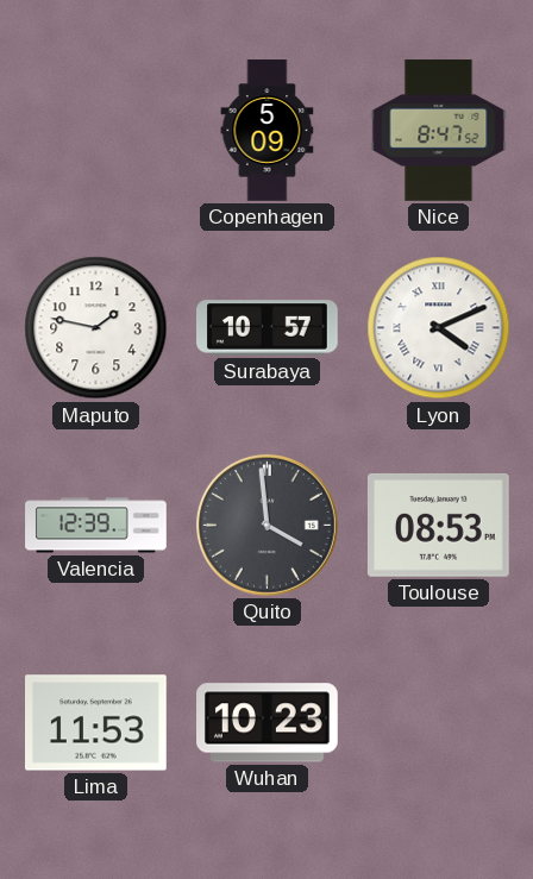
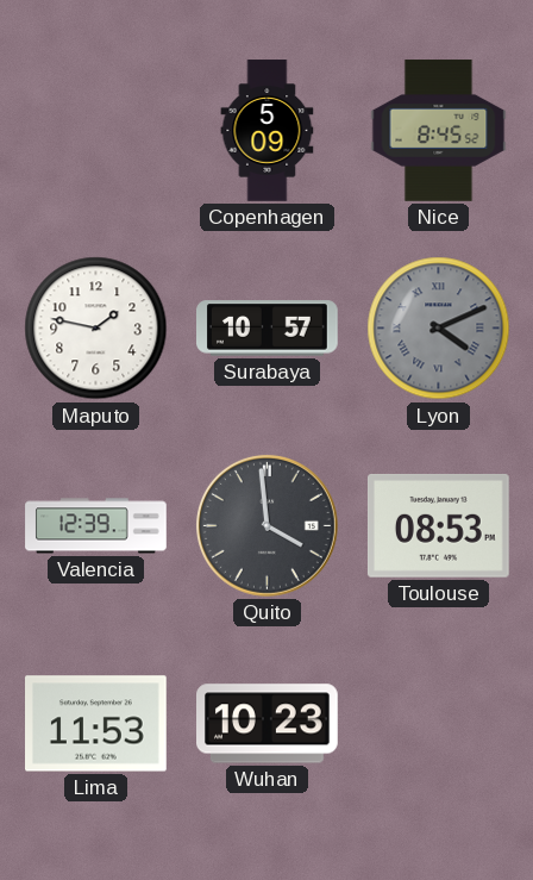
Nice: 8:47 -> 8:45 (439, 131)
Lyon dial: white -> grey (439, 329)
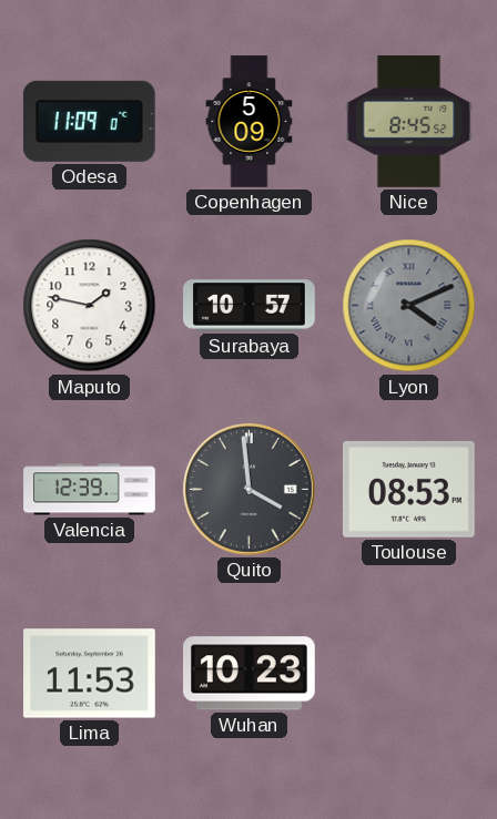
Odesa: none -> 11:09 (89, 121)
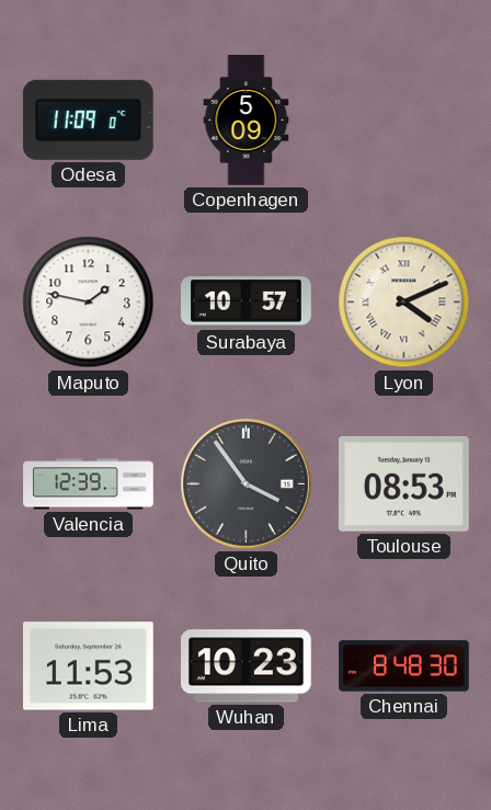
Nice: 8:45 -> none (409, 122)
Lyon dial: grey -> cream (404, 303)
Quito: 3:59 -> 3:54 (245, 483)
Chennai: none -> 8:48 (404, 666)
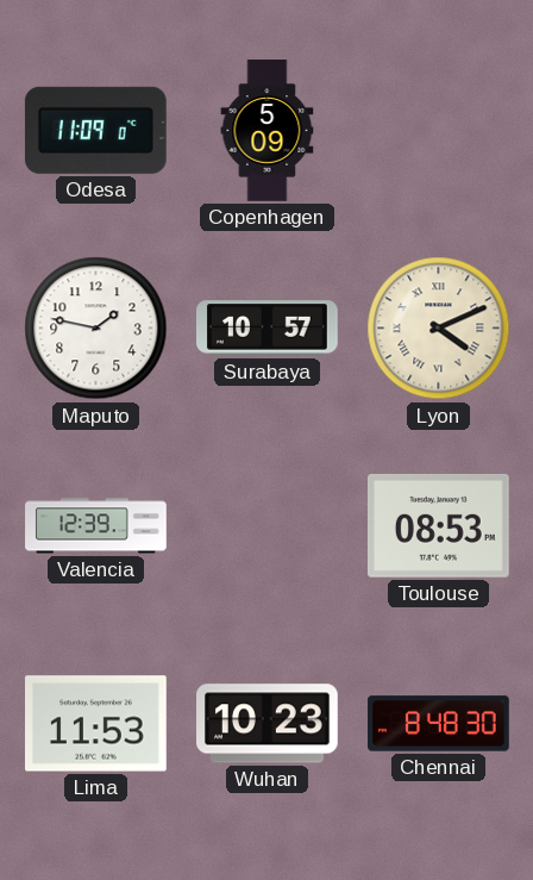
Quito: 3:54 -> none (245, 483)
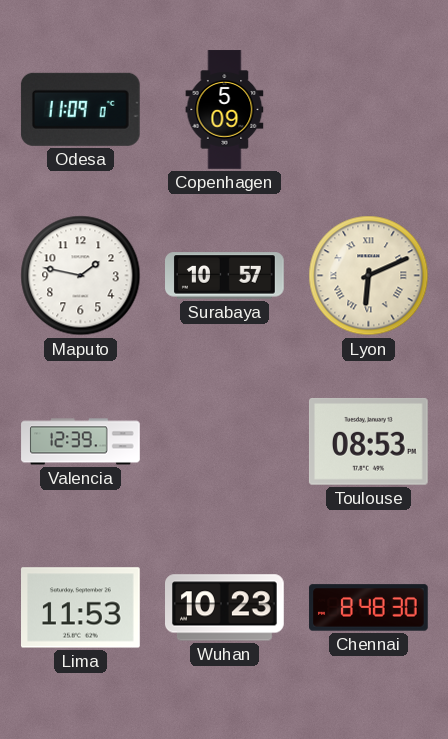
Lyon: 4:11 -> 6:11 (369, 276)
